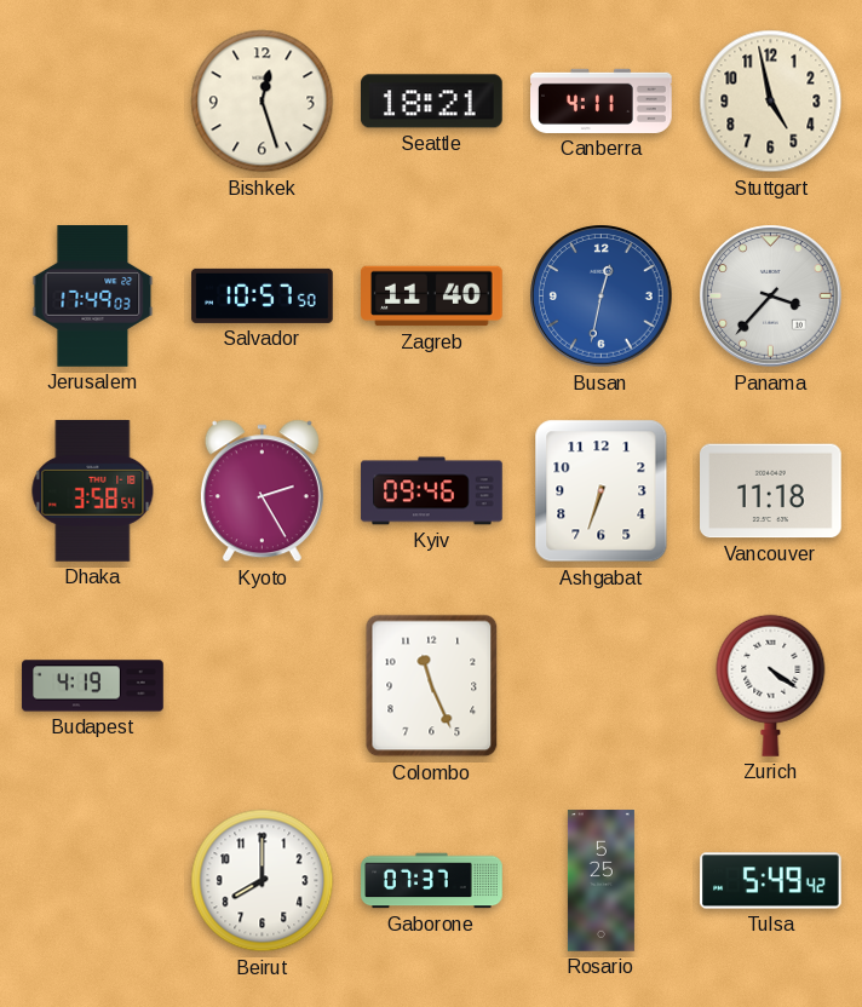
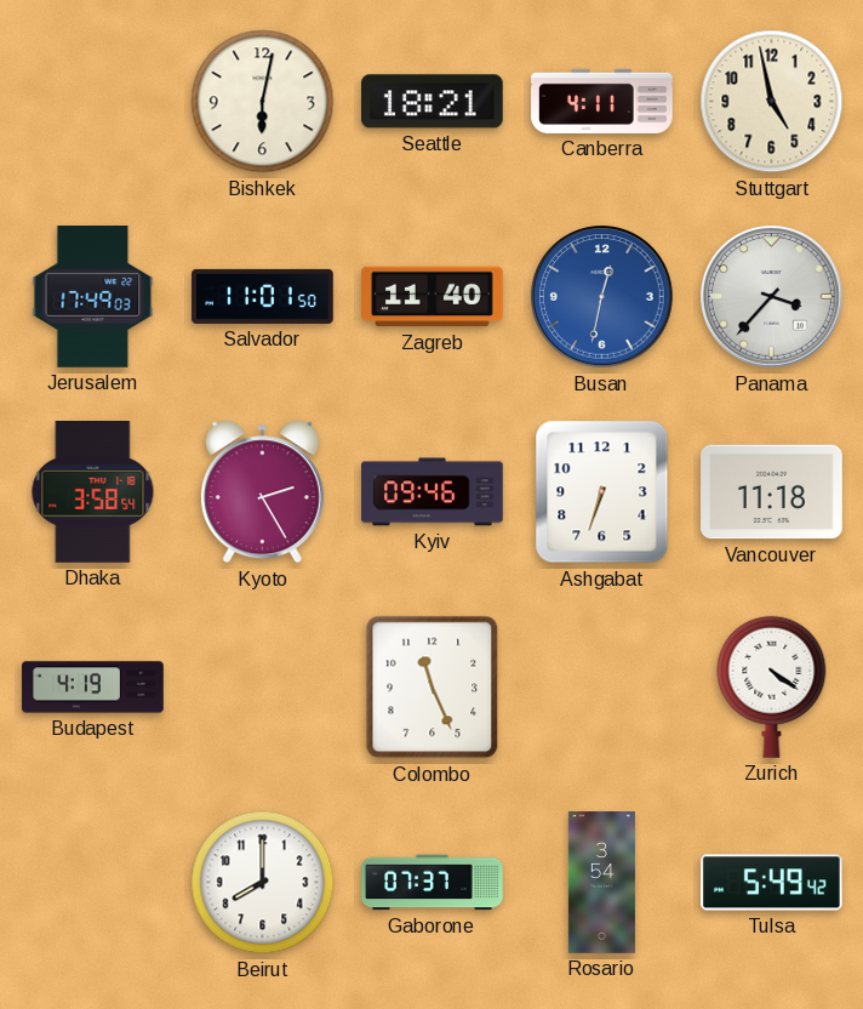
Bishkek: 12:27 -> 6:02 (263, 102)
Salvador: 10:57 -> 11:01 (263, 296)
Rosario: 5:25 -> 3:54 (601, 883)
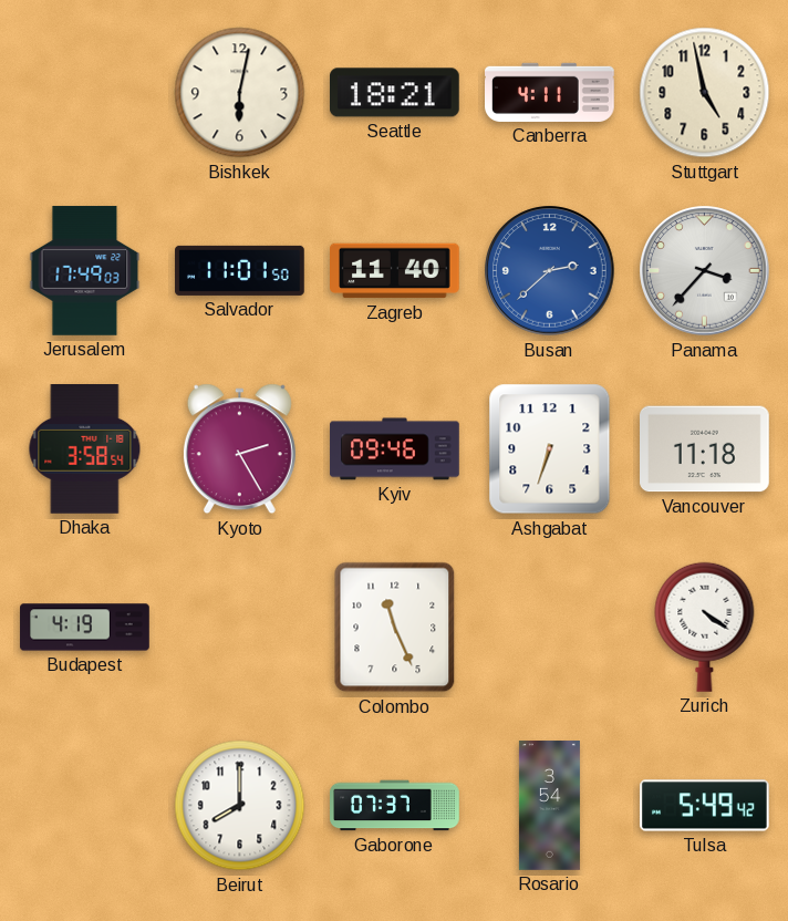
Busan: 12:32 -> 2:38 (550, 271)
